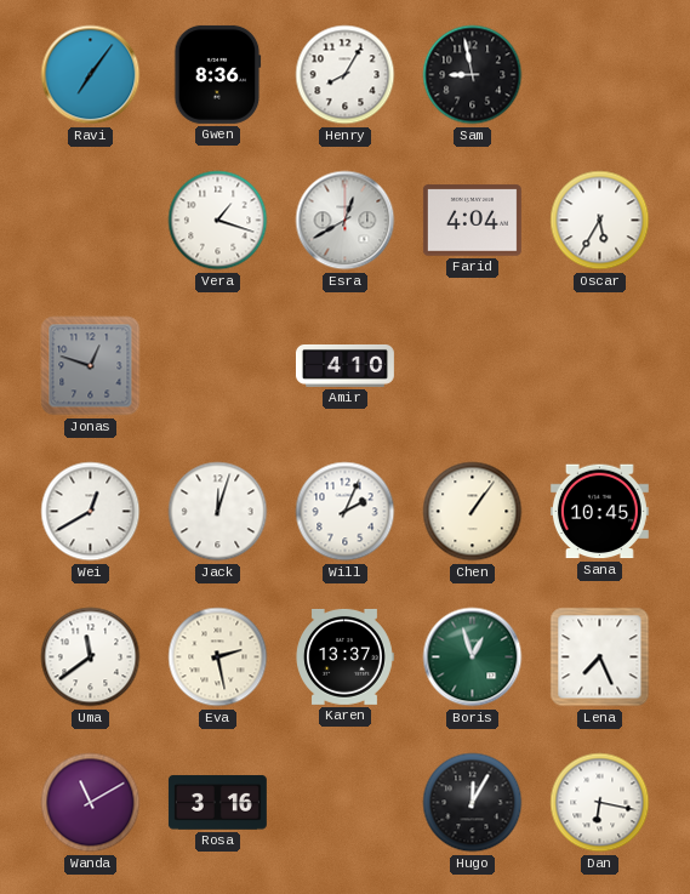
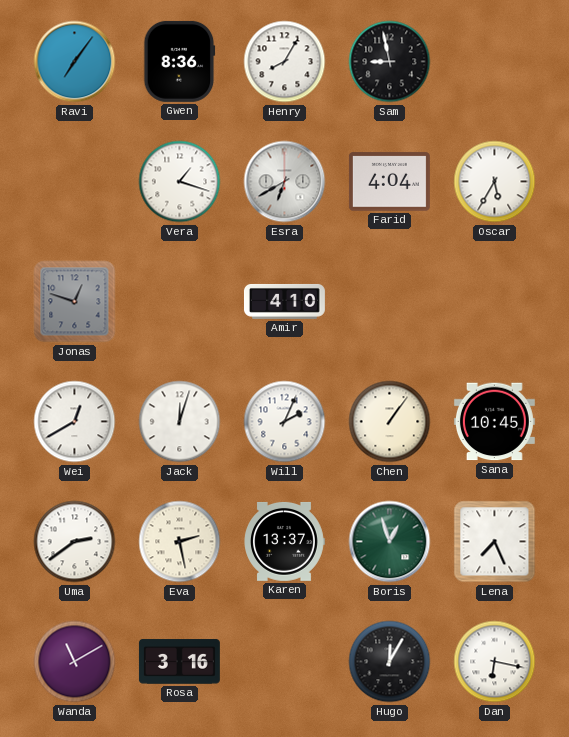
Esra: 12:40 -> 6:40 (285, 182)
Uma: 11:39 -> 2:39 (75, 542)
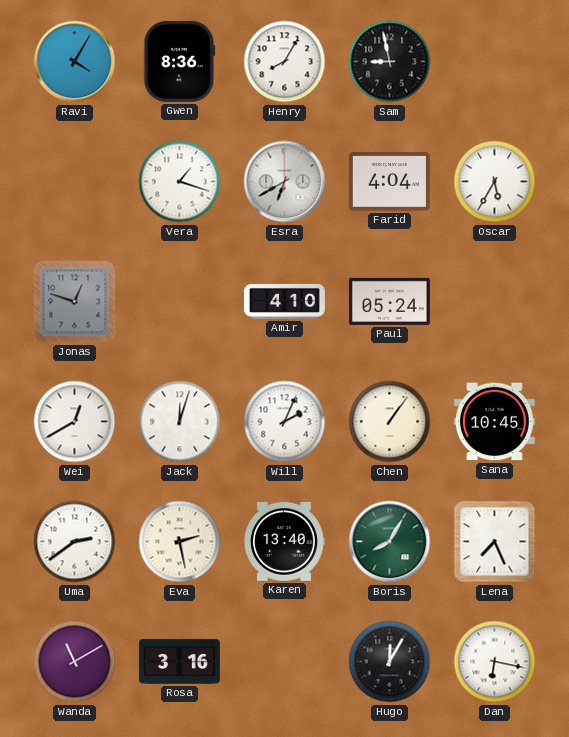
Ravi: 7:06 -> 4:05 (75, 62)
Paul: none -> 05:24 (389, 301)
Karen: 13:37 -> 13:40 (284, 541)
Boris: 12:57 -> 8:05 (390, 542)
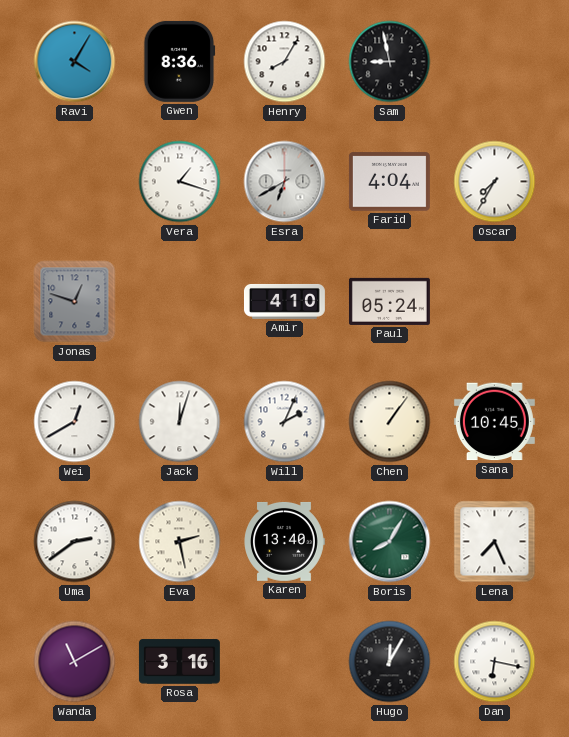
Oscar: 5:35 -> 7:35 (495, 182)
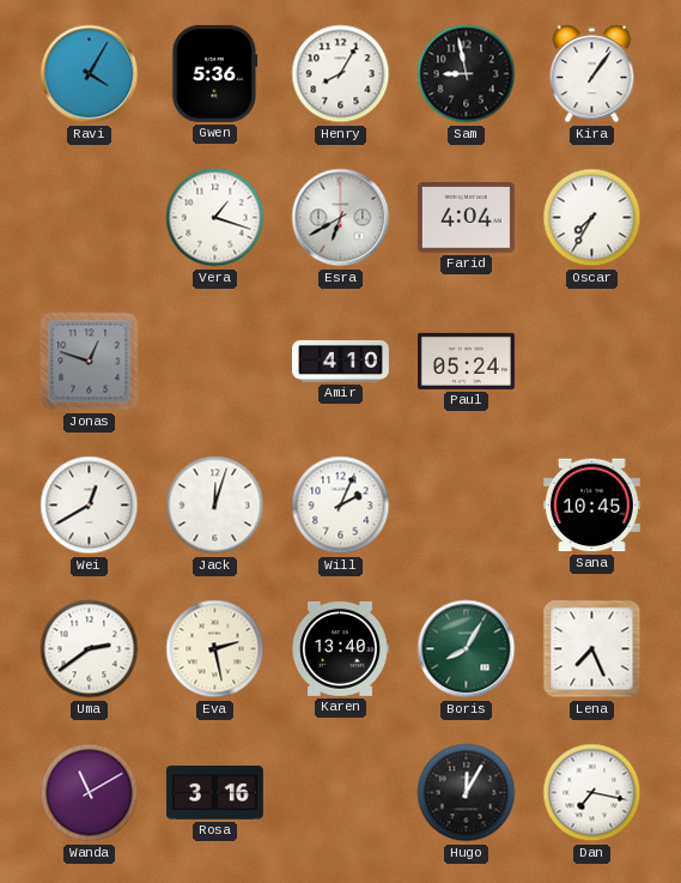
Gwen: 8:36 -> 5:36 (215, 73)
Kira: none -> 1:06 (592, 74)
Chen: 1:06 -> none (390, 422)
Dan: 6:17 -> 7:17 (592, 793)
